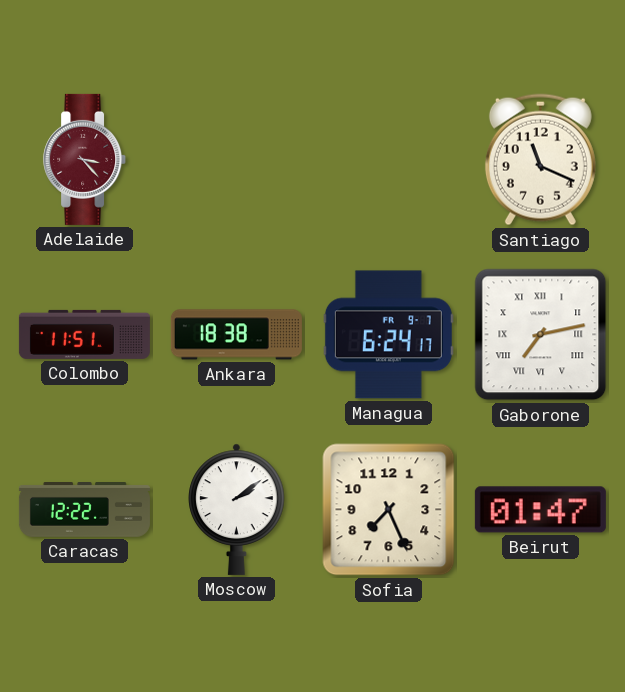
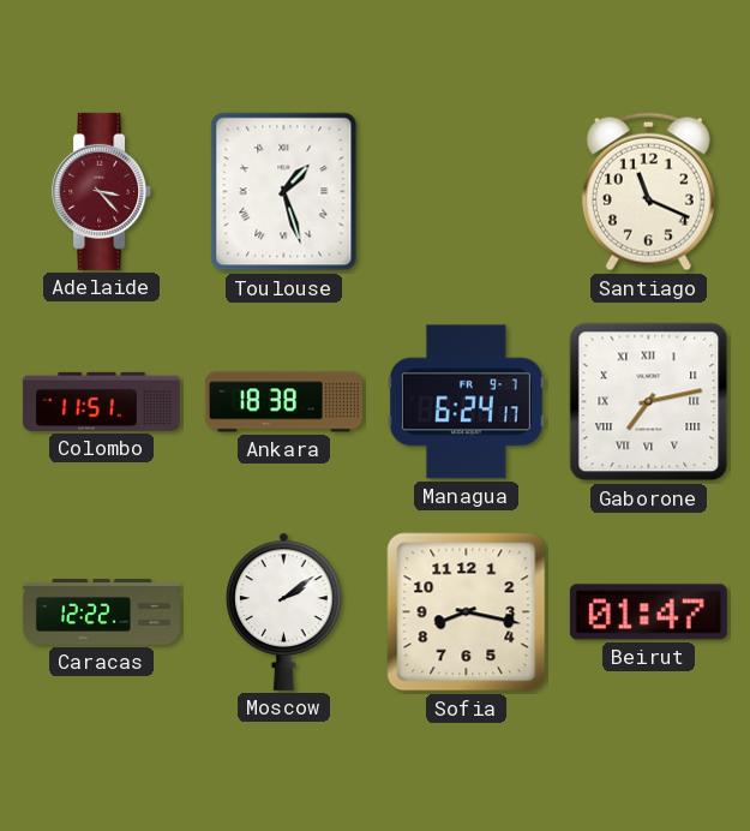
Toulouse: none -> 1:27 (284, 192)
Sofia: 7:26 -> 8:17 (467, 612)
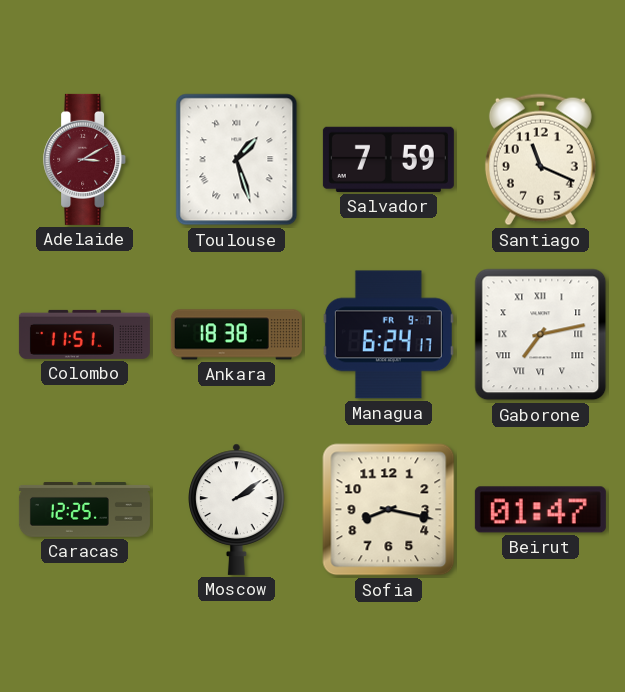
Adelaide: 3:23 -> 3:10 (85, 159)
Salvador: none -> 7:59 (388, 159)
Caracas: 12:22 -> 12:25 (84, 510)
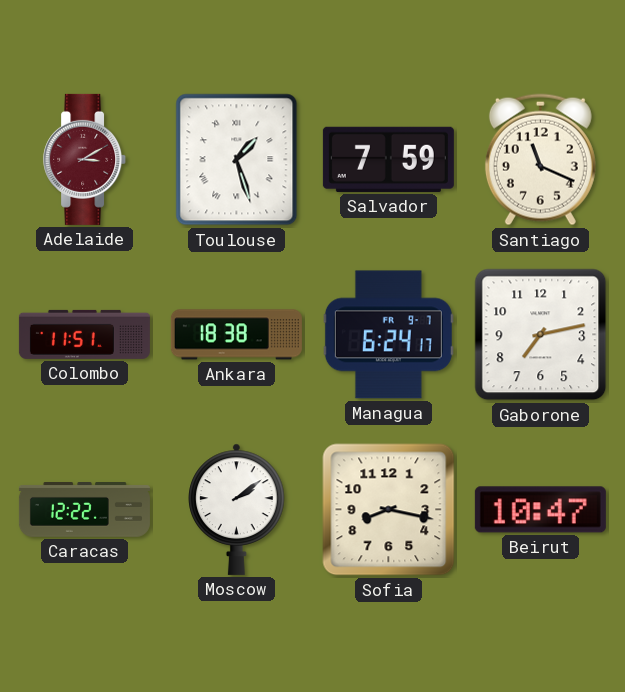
Gaborone numerals: Roman -> Arabic (541, 335)
Caracas: 12:25 -> 12:22 (84, 510)
Beirut: 01:47 -> 10:47 (540, 510)
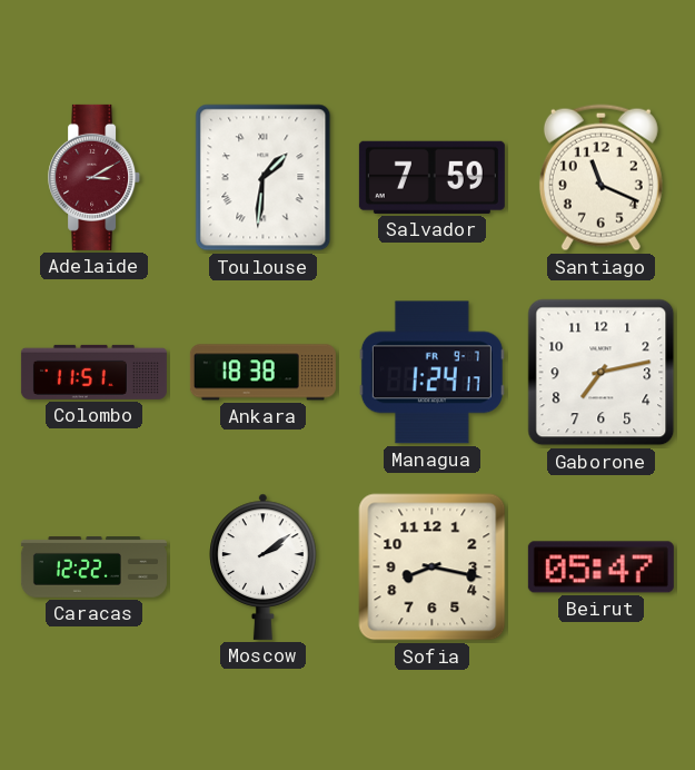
Toulouse: 1:27 -> 1:31 (264, 178)
Managua: 6:24 -> 1:24 (431, 373)
Beirut: 10:47 -> 05:47 (600, 567)
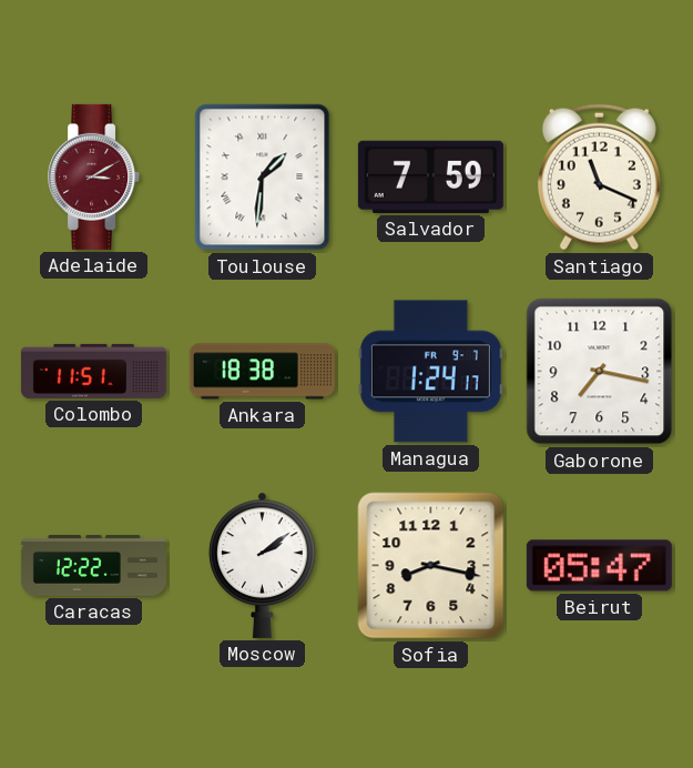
Gaborone: 7:13 -> 7:17 (600, 372)
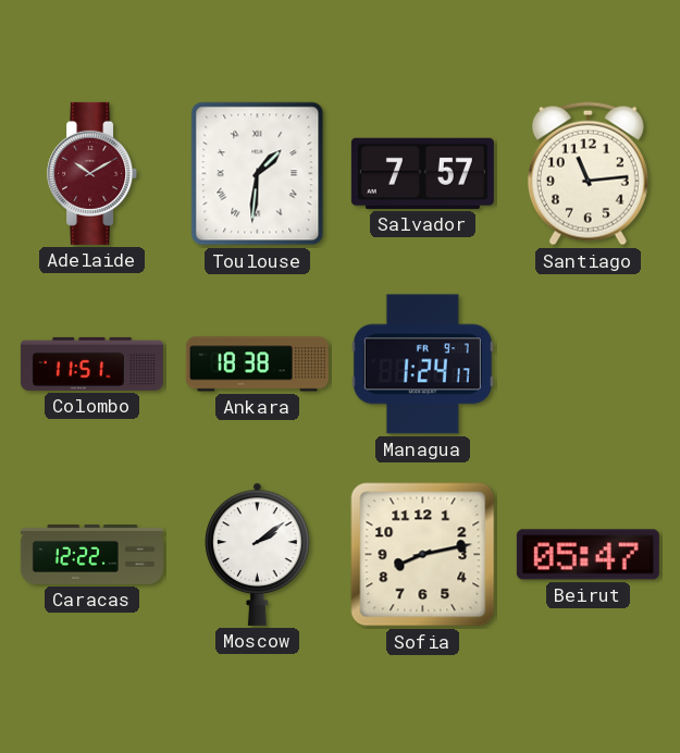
Adelaide: 3:10 -> 10:10 (92, 173)
Salvador: 7:59 -> 7:57 (422, 173)
Santiago: 11:19 -> 11:14 (588, 174)
Gaborone: 7:17 -> none (600, 372)
Sofia: 8:17 -> 8:13 (423, 555)
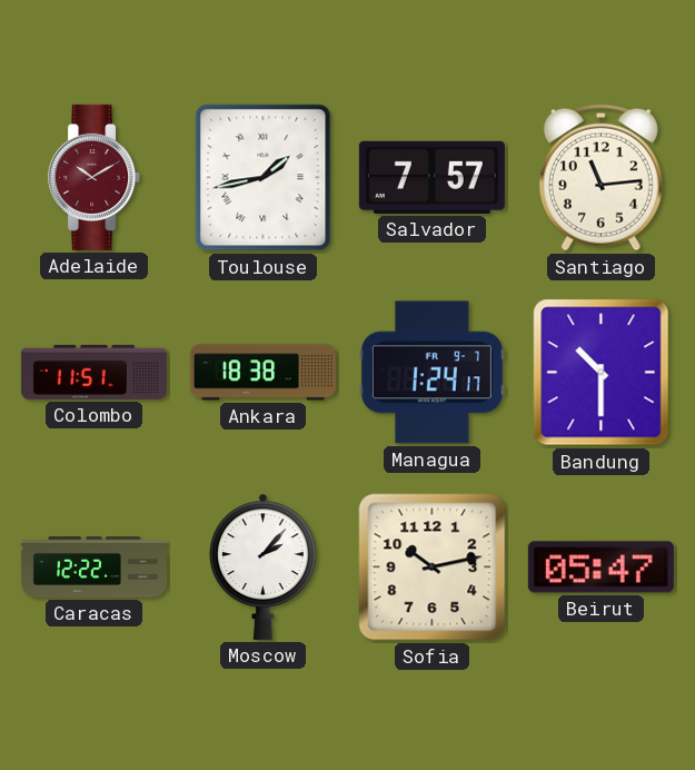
Toulouse: 1:31 -> 1:43 (264, 178)
Bandung: none -> 10:30 (602, 373)
Moscow: 2:09 -> 2:07 (264, 566)
Sofia: 8:13 -> 10:13 (433, 567)
